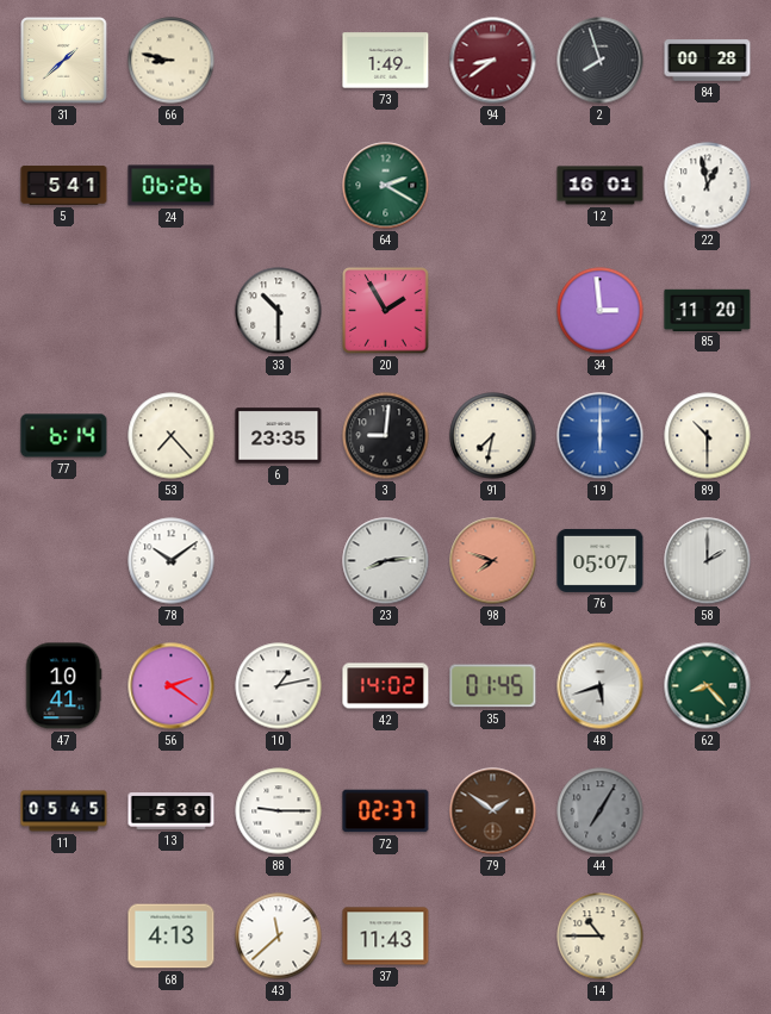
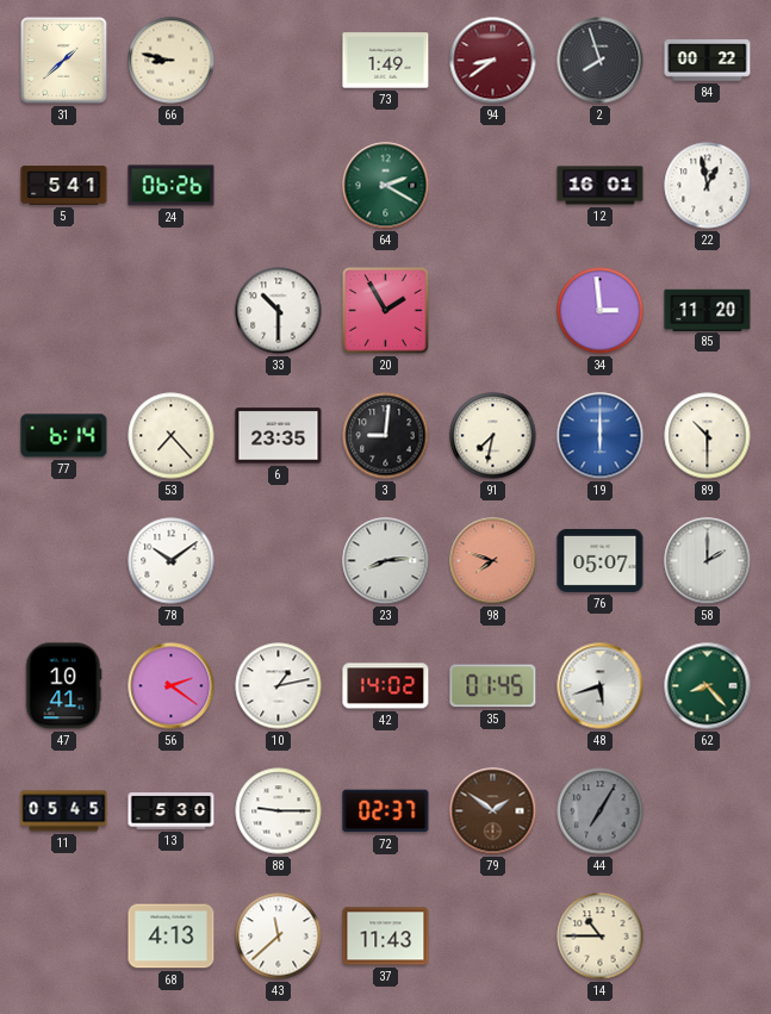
84: 00:28 -> 00:22 (708, 61)
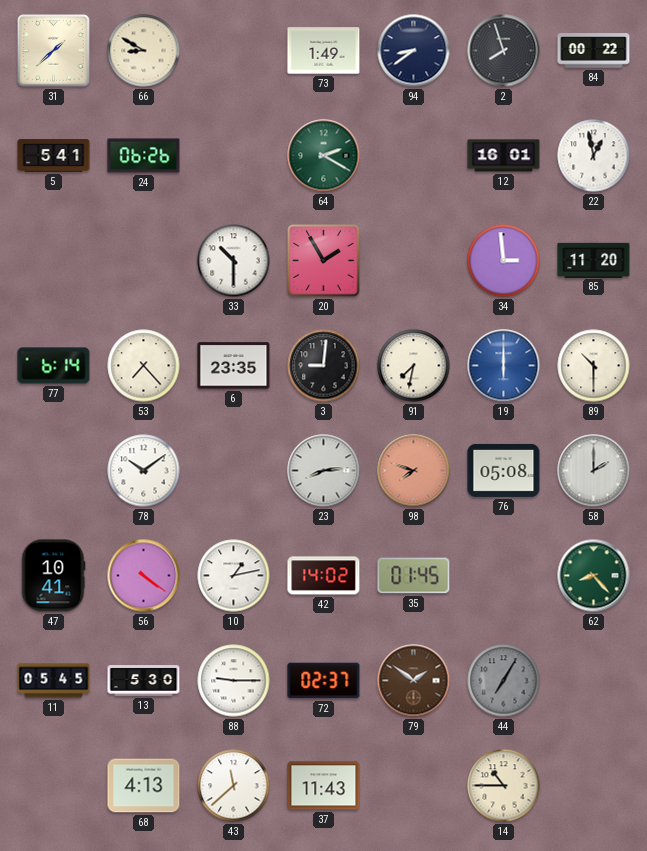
66: 8:47 -> 8:50 (144, 51)
94 dial: burgundy -> navy (414, 51)
76: 05:07 -> 05:08 (504, 470)
56: 2:21 -> 4:21 (144, 576)
48: 5:42 -> none (601, 686)
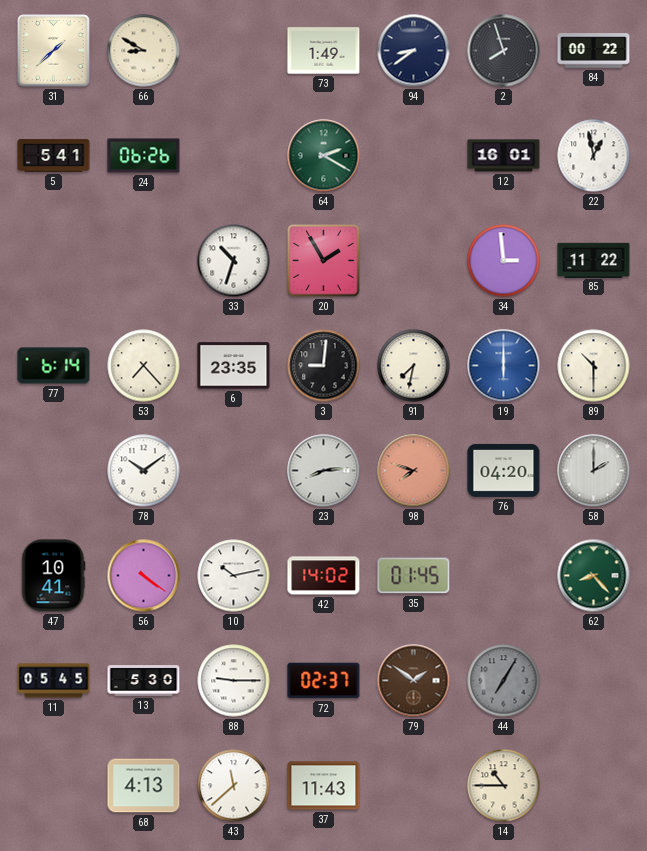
33: 10:30 -> 10:33 (234, 261)
85: 11:20 -> 11:22 (594, 260)
76: 05:08 -> 04:20 (504, 470)
10: 1:13 -> 10:13 (234, 576)
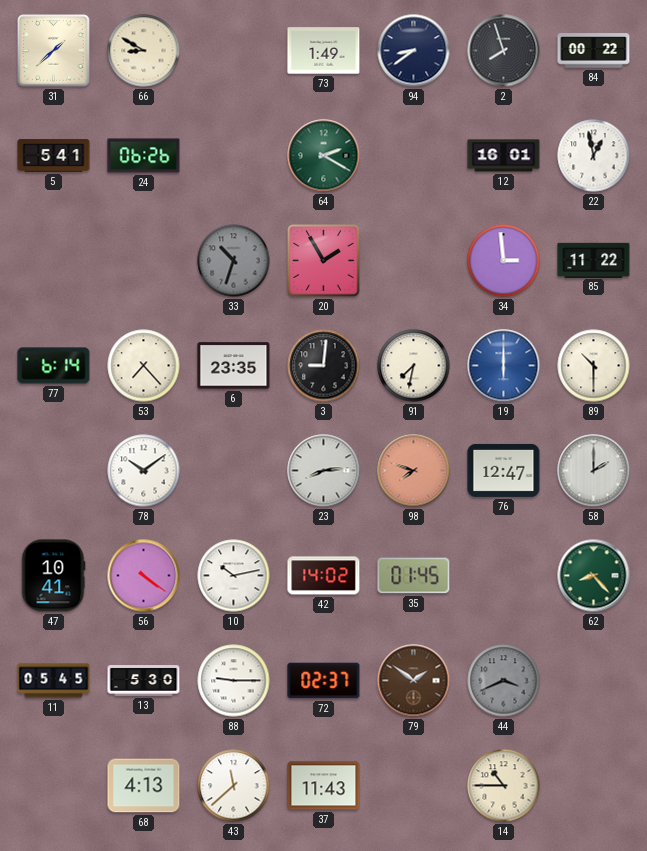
33 dial: white -> grey (234, 261)
76: 04:20 -> 12:47 (504, 470)
44: 7:05 -> 3:41 (504, 681)
